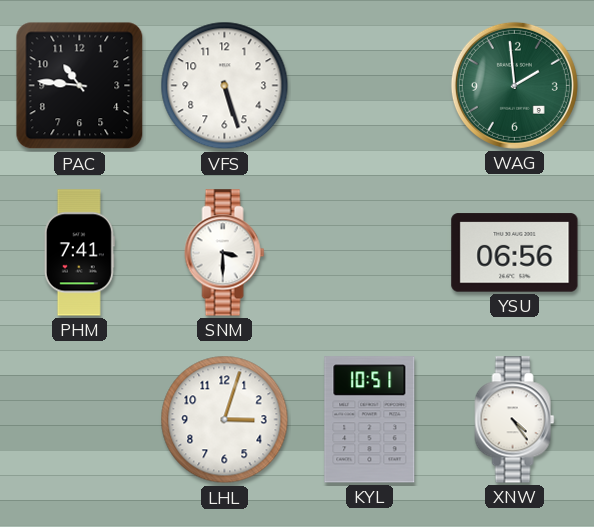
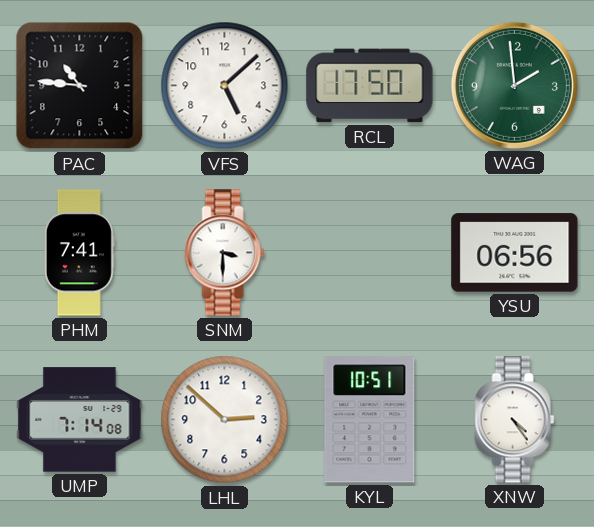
VFS: 5:27 -> 5:08 (225, 86)
RCL: none -> 17:50 (370, 86)
UMP: none -> 7:14 (80, 420)
LHL: 3:03 -> 2:52 (225, 420)
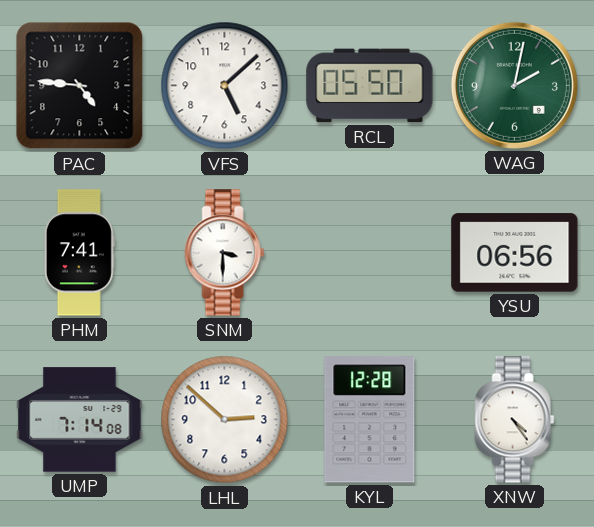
PAC: 10:46 -> 4:46 (80, 86)
RCL: 17:50 -> 05:50 (370, 86)
WAG: 1:59 -> 2:02 (514, 85)
KYL: 10:51 -> 12:28 (370, 420)
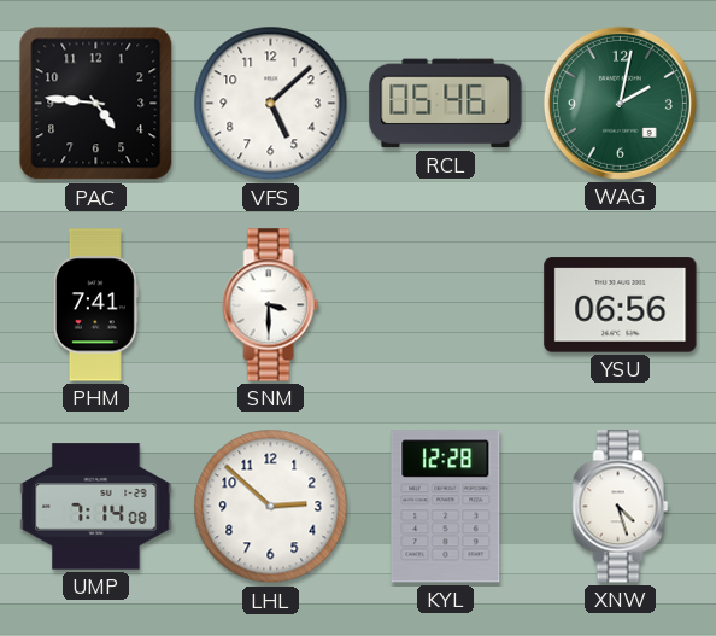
RCL: 05:50 -> 05:46 (446, 104)
XNW: 4:24 -> 4:27 (621, 507)
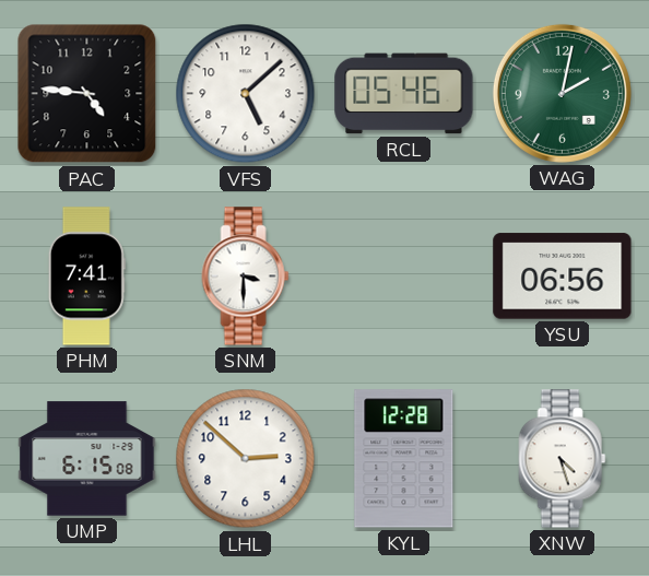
UMP: 7:14 -> 6:15 (87, 459)
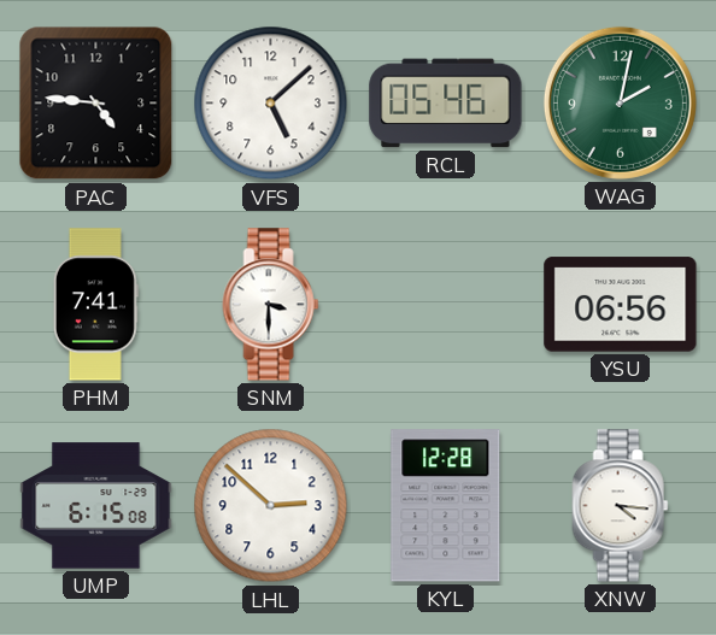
XNW: 4:27 -> 4:16 (621, 506)
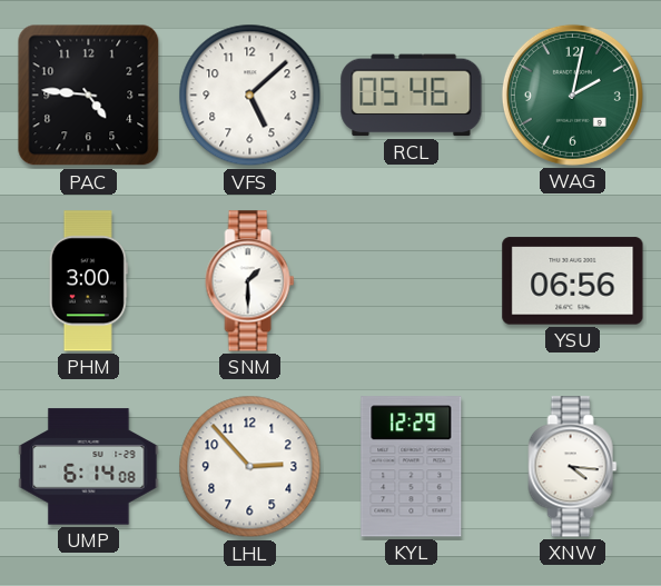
PHM: 7:41 -> 3:00 (88, 281)
SNM: 3:30 -> 1:30 (250, 281)
UMP: 6:15 -> 6:14 (89, 467)
LHL: 2:52 -> 2:53 (250, 467)
KYL: 12:28 -> 12:29 (412, 467)
